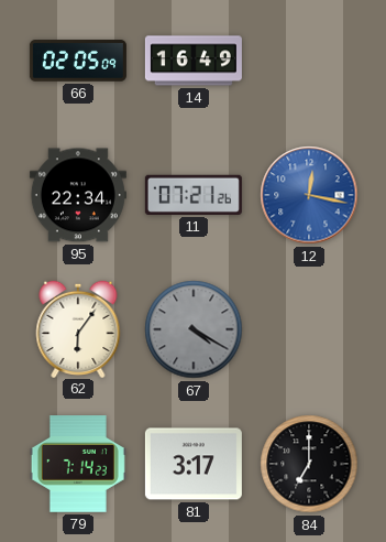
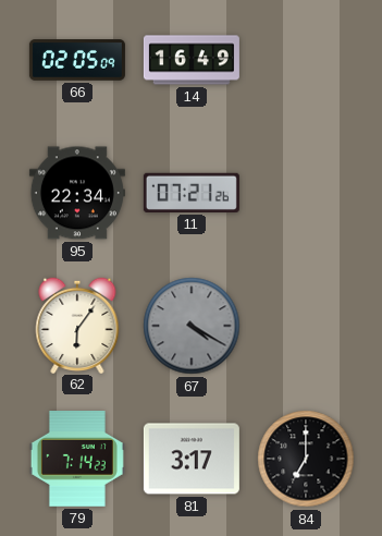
12: 12:17 -> none (309, 195)
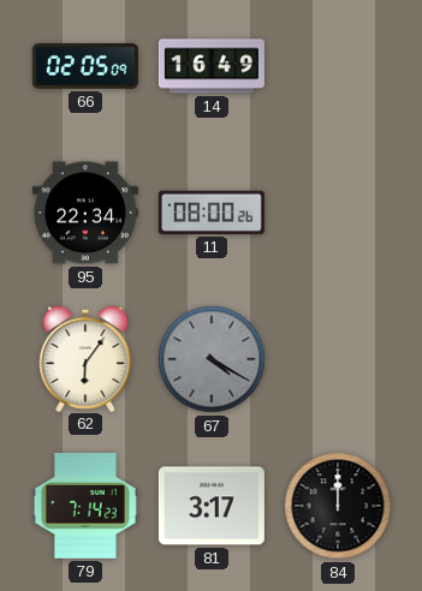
11: 07:21 -> 08:00 (212, 213)
84: 7:00 -> 12:00 (338, 506)
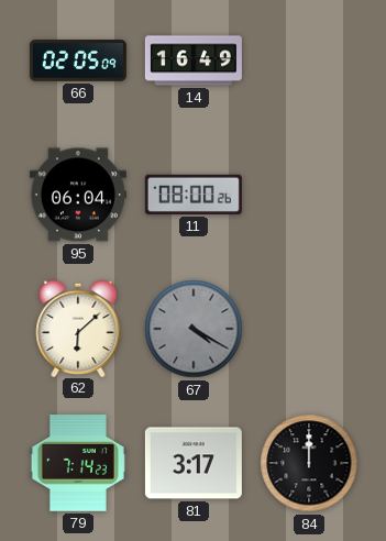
95: 22:34 -> 06:04 (78, 195)
62: 6:06 -> 6:08 (78, 328)
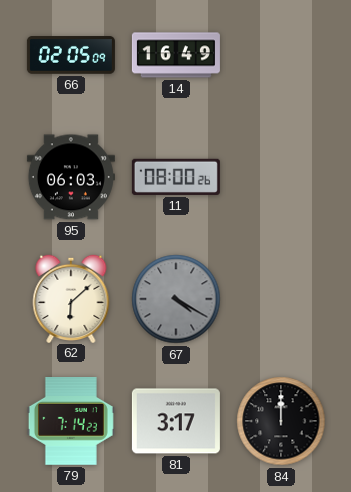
95: 06:04 -> 06:03 (71, 177)
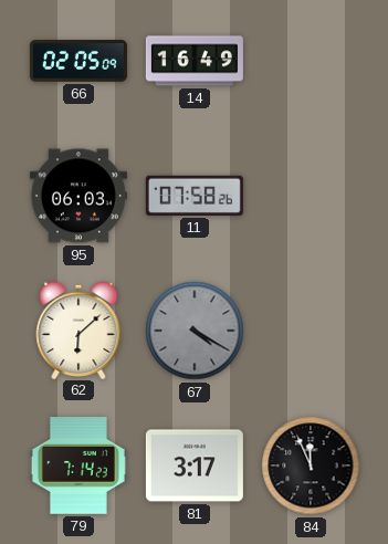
11: 08:00 -> 07:58 (195, 196)
84: 12:00 -> 11:56 (311, 465)
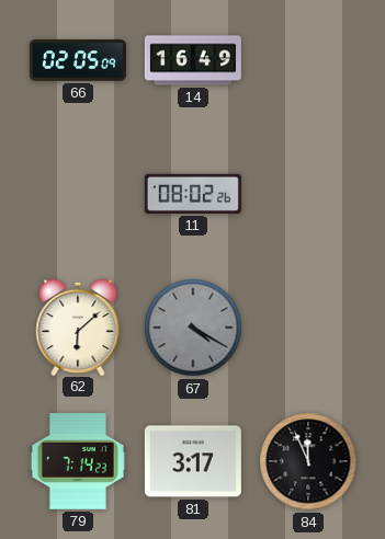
95: 06:03 -> none (78, 196)
11: 07:58 -> 08:02 (193, 194)
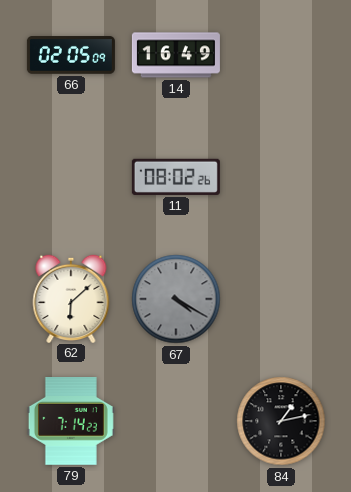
81: 3:17 -> none (193, 461)
84: 11:56 -> 1:13 (281, 421)
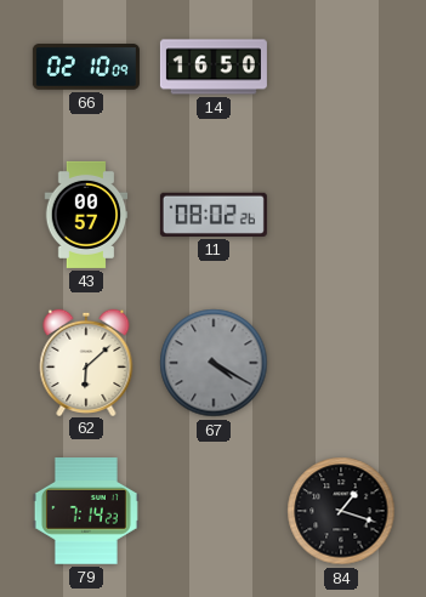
66: 02:05 -> 02:10 (86, 67)
14: 16:49 -> 16:50 (214, 67)
43: none -> 00:57 (86, 215)
84: 1:13 -> 1:18 (341, 511)
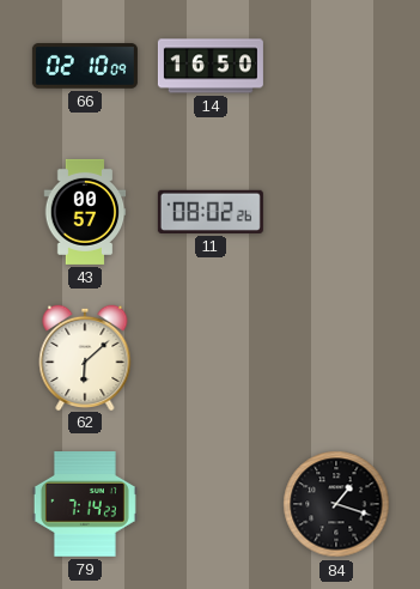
67: 4:20 -> none (214, 363)
